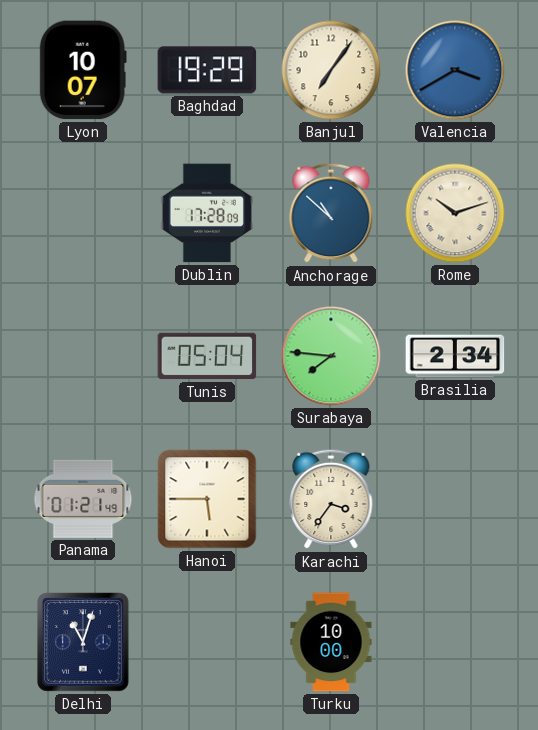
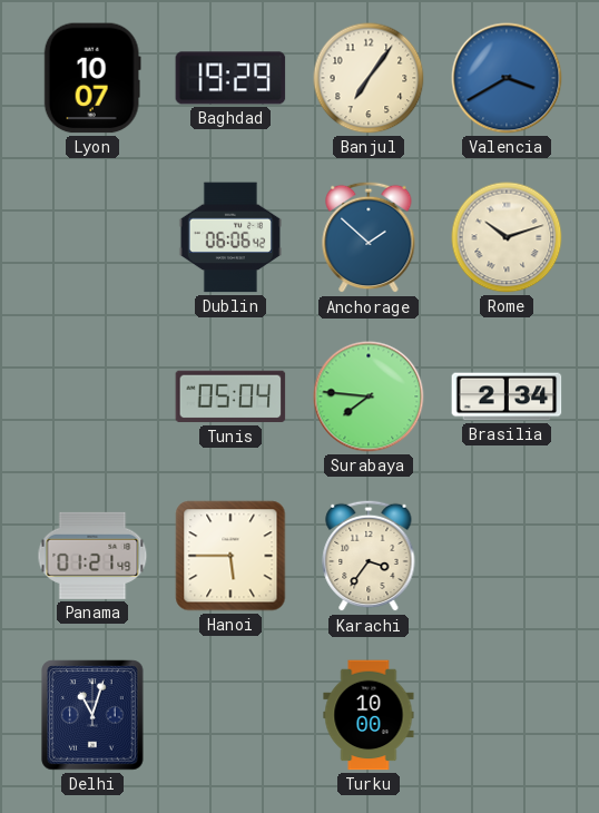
Dublin: 17:28 -> 06:06 (230, 237)
Anchorage: 10:52 -> 1:52 (369, 237)
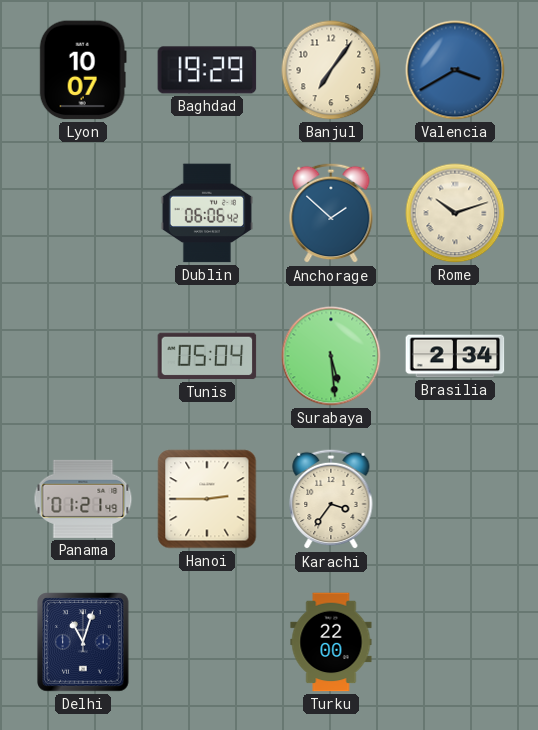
Surabaya: 7:46 -> 5:29 (331, 356)
Hanoi: 5:45 -> 2:45 (207, 499)
Turku: 10:00 -> 22:00 (331, 642)
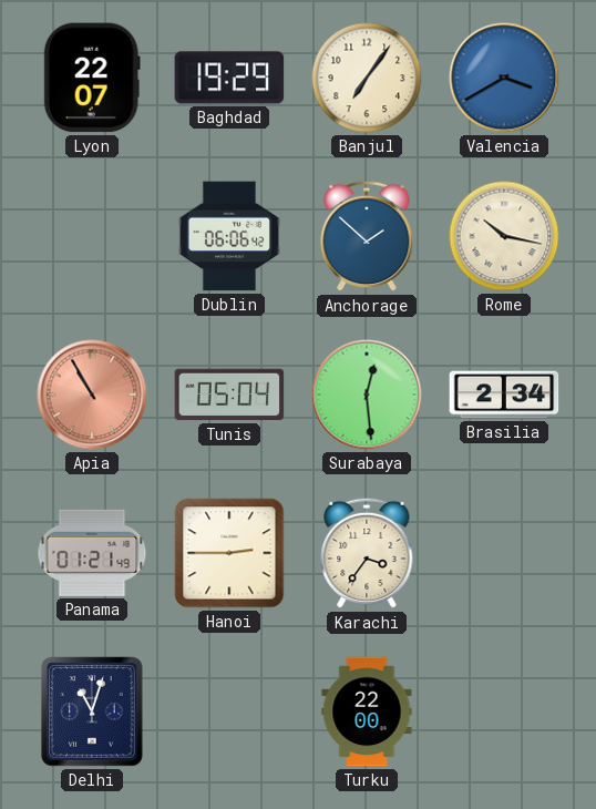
Lyon: 10:07 -> 22:07 (92, 78)
Rome: 10:12 -> 10:17 (504, 236)
Apia: none -> 10:55 (92, 395)
Surabaya: 5:29 -> 12:29 (367, 395)
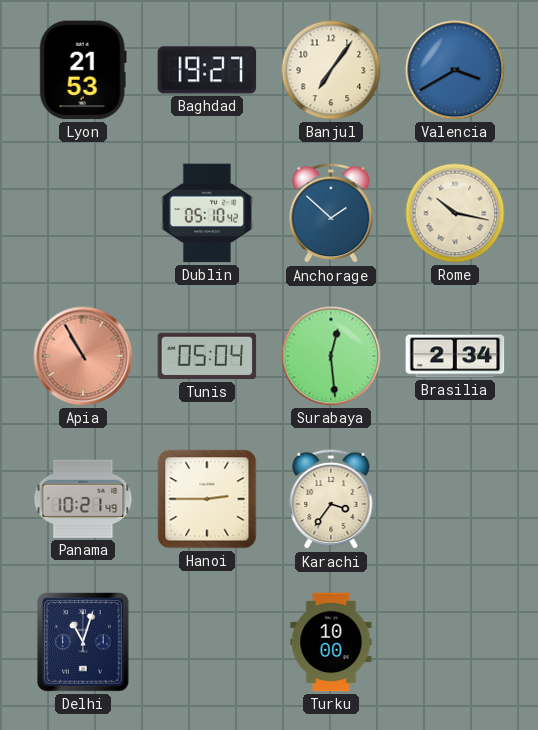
Lyon: 22:07 -> 21:53 (83, 70)
Baghdad: 19:29 -> 19:27 (207, 70)
Dublin: 06:06 -> 05:10 (207, 213)
Panama: 01:21 -> 10:21 (83, 499)
Turku: 22:00 -> 10:00 (331, 642)
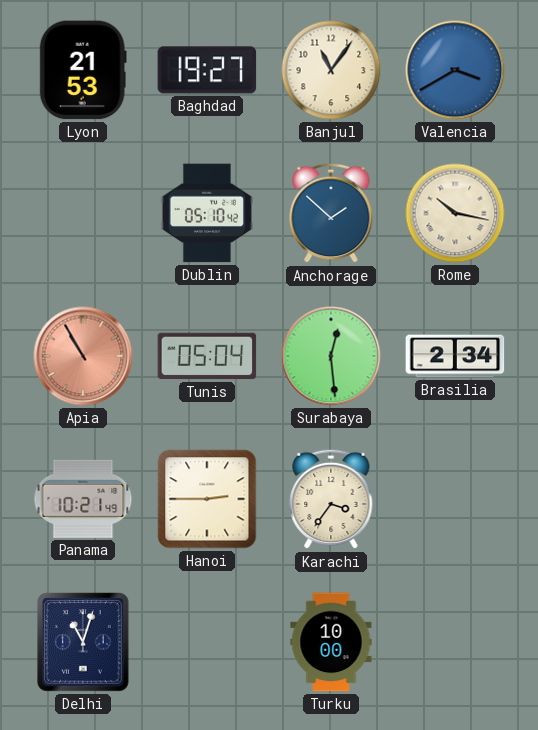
Banjul: 7:06 -> 11:06 (331, 70)
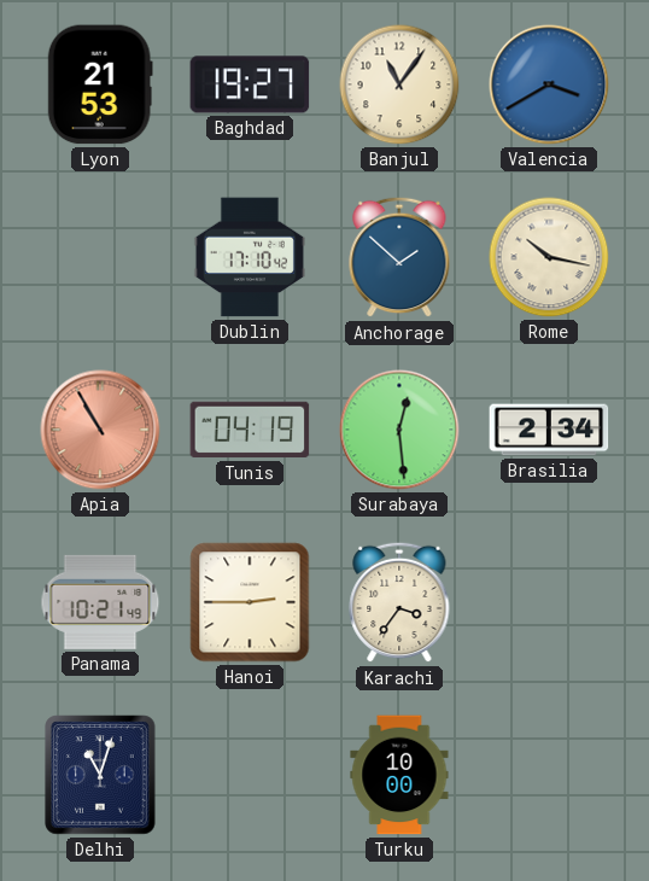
Dublin: 05:10 -> 17:10 (250, 257)
Tunis: 05:04 -> 04:19 (250, 430)
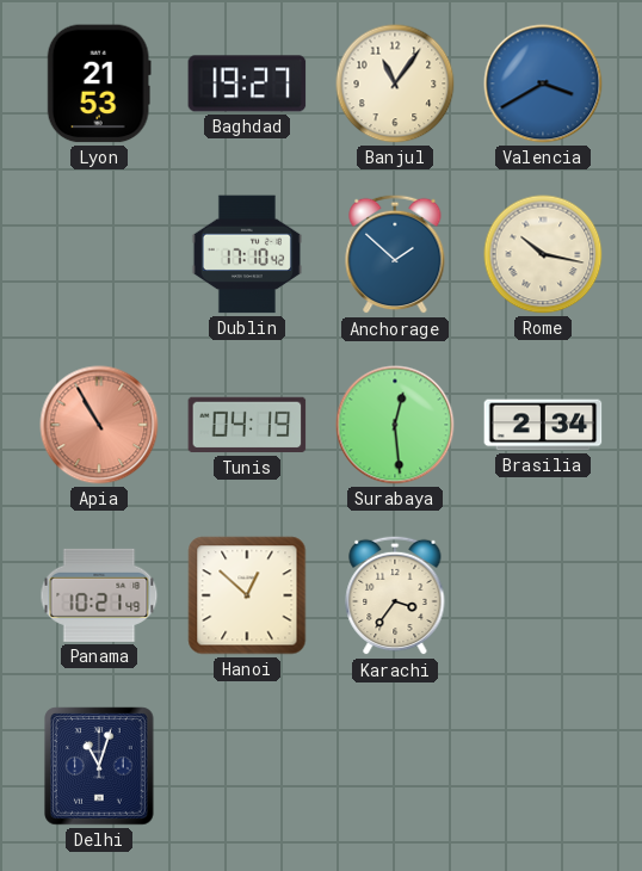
Hanoi: 2:45 -> 12:52 (247, 595)
Turku: 10:00 -> none (399, 775)
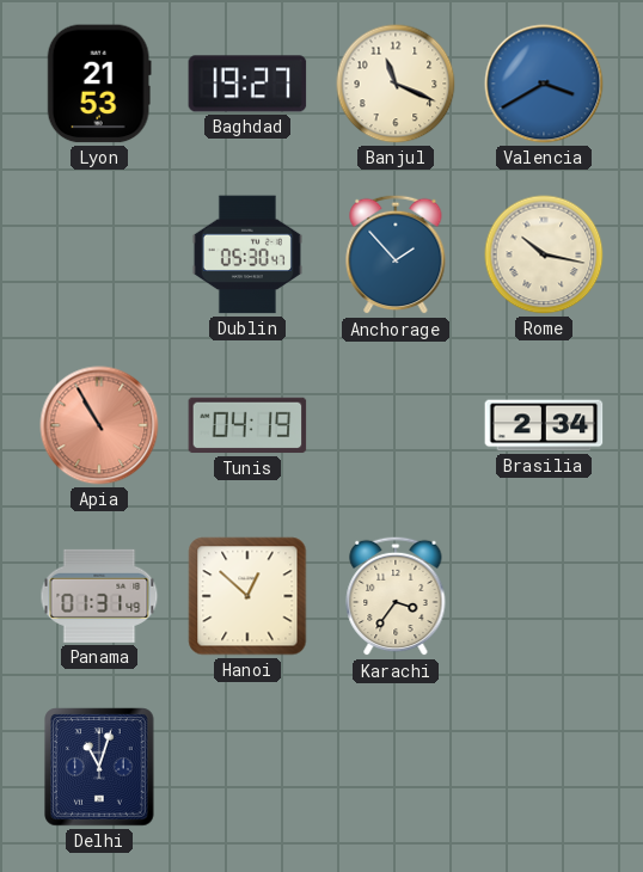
Banjul: 11:06 -> 11:19 (396, 84)
Dublin: 17:10 -> 05:30 (247, 254)
Anchorage: 1:52 -> 1:53 (396, 254)
Surabaya: 12:29 -> none (395, 425)
Panama: 10:21 -> 01:31 (99, 596)
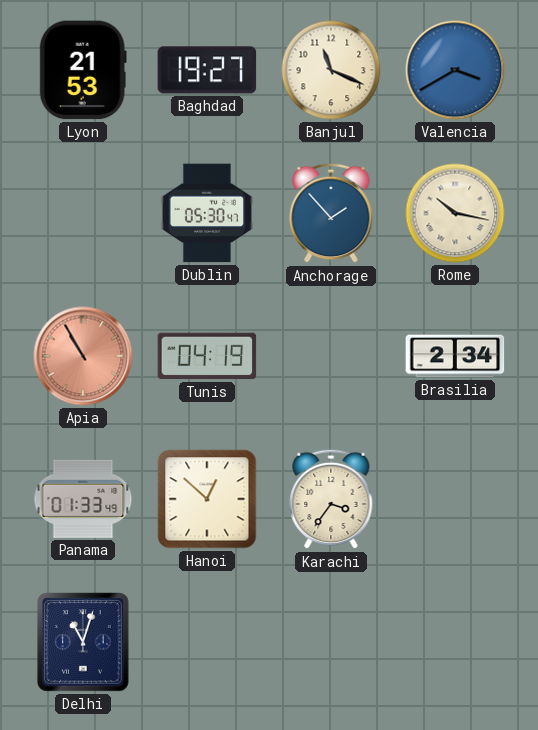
Panama: 01:31 -> 01:33 (83, 499)
